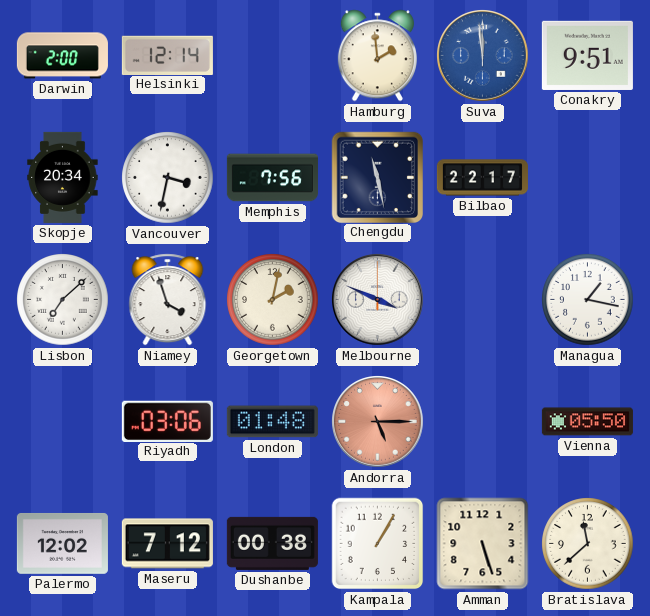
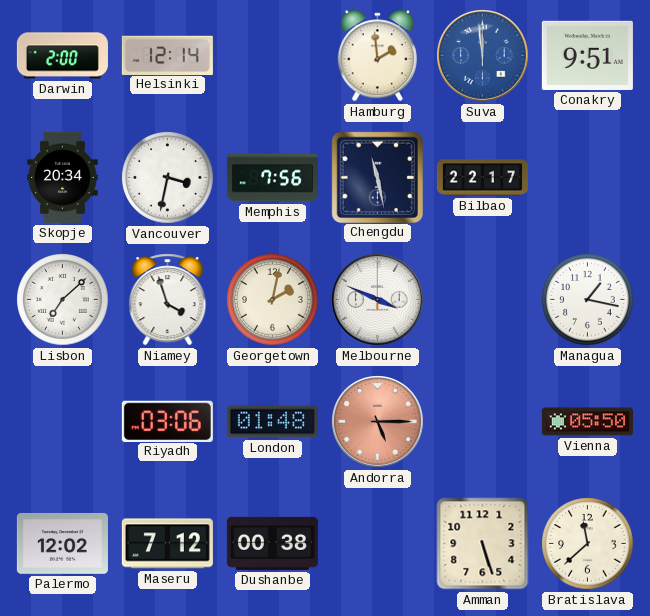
Kampala: 1:05 -> none (378, 544)
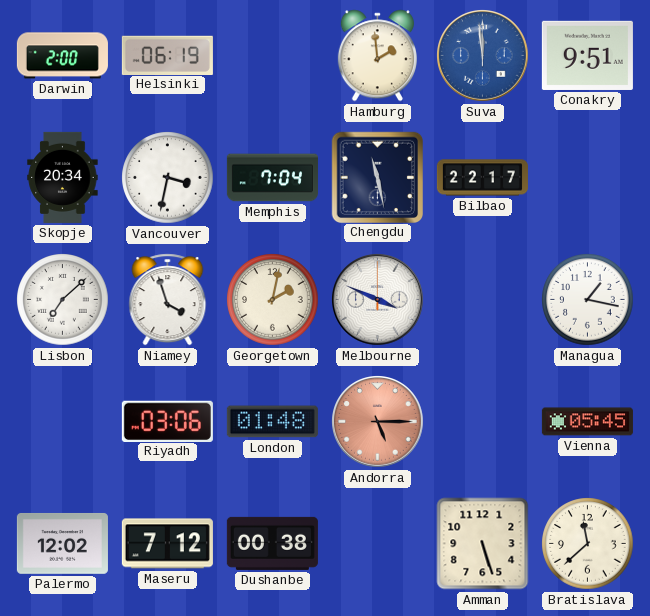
Helsinki: 12:14 -> 06:19 (167, 55)
Memphis: 7:56 -> 7:04 (272, 178)
Vienna: 05:50 -> 05:45 (587, 422)
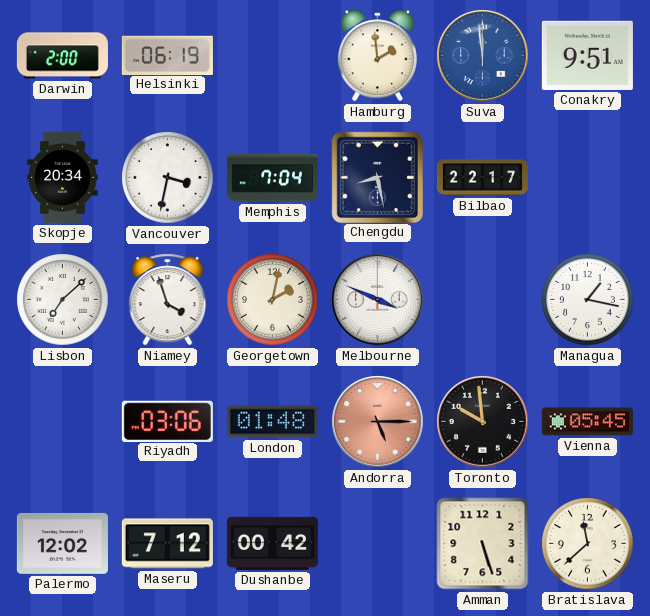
Chengdu: 11:28 -> 8:28 (377, 177)
Toronto: none -> 9:59 (483, 422)
Dushanbe: 00:38 -> 00:42 (272, 543)
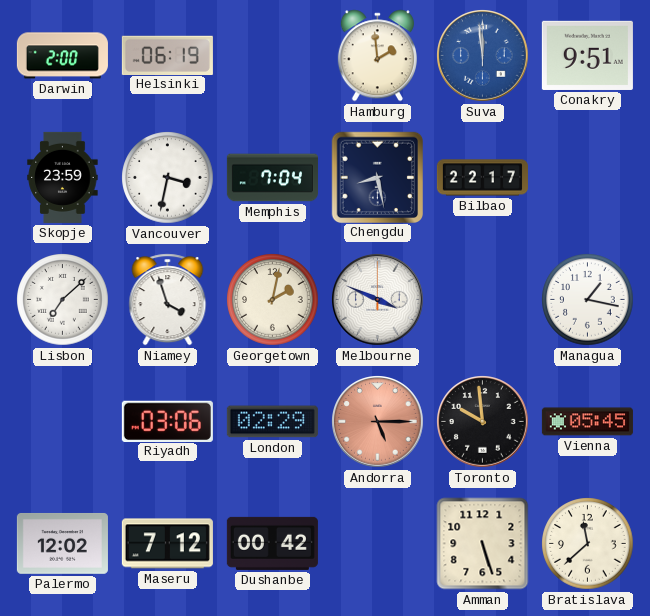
Skopje: 20:34 -> 23:59 (63, 177)
London: 01:48 -> 02:29 (272, 422)
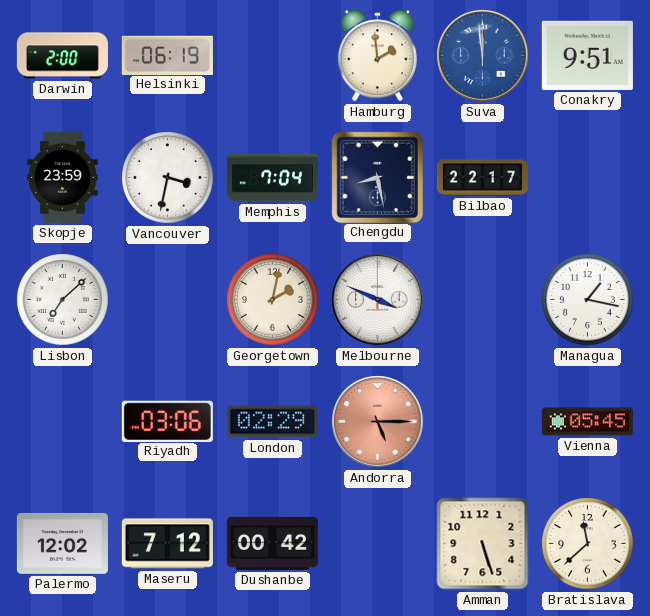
Niamey: 3:57 -> none (168, 300)
Toronto: 9:59 -> none (483, 422)
